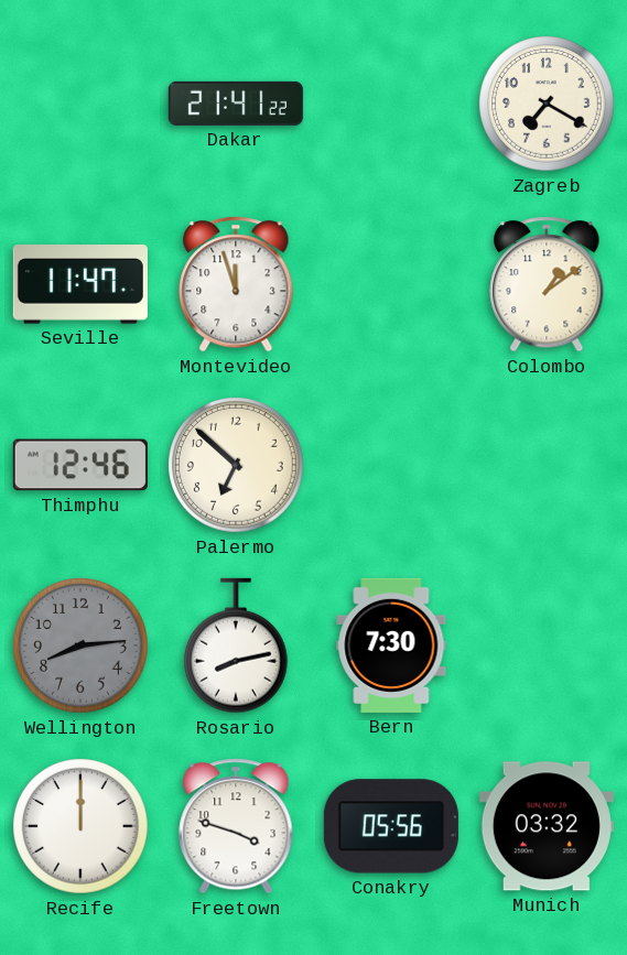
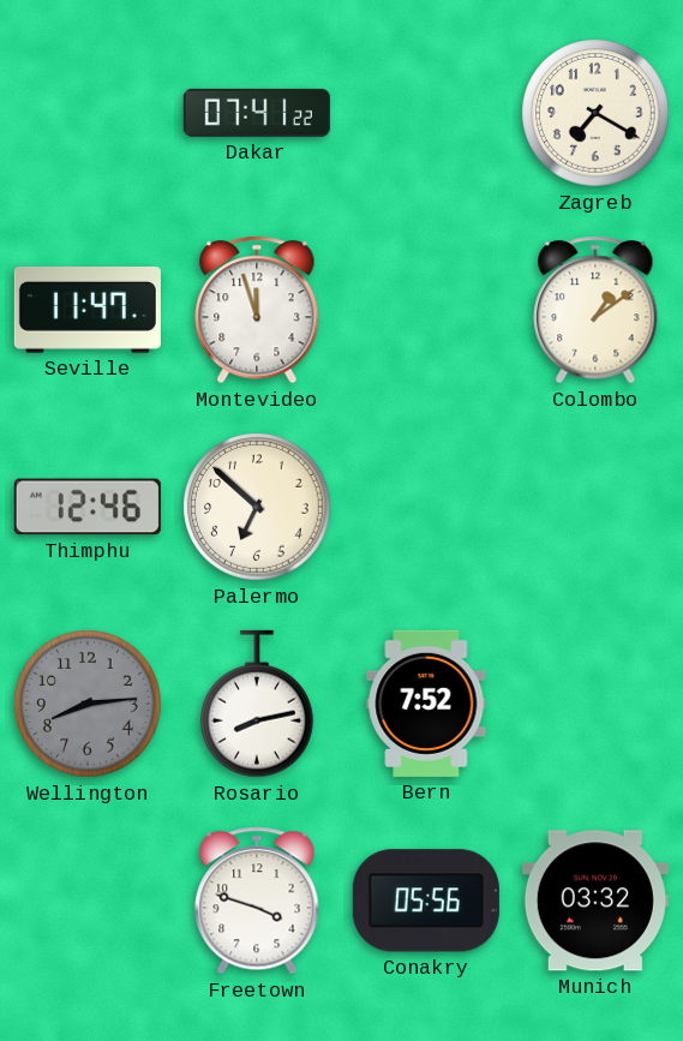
Dakar: 21:41 -> 07:41 (257, 113)
Bern: 7:30 -> 7:52 (426, 704)
Recife: 12:00 -> none (80, 826)
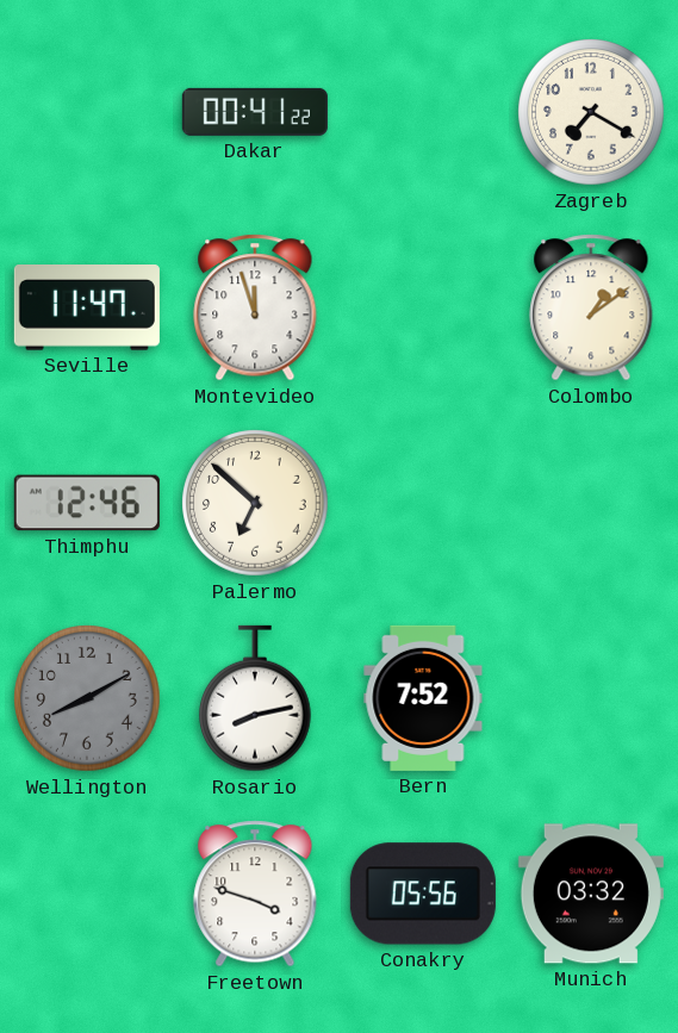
Dakar: 07:41 -> 00:41 (255, 112)
Wellington: 8:14 -> 8:10 (87, 698)
